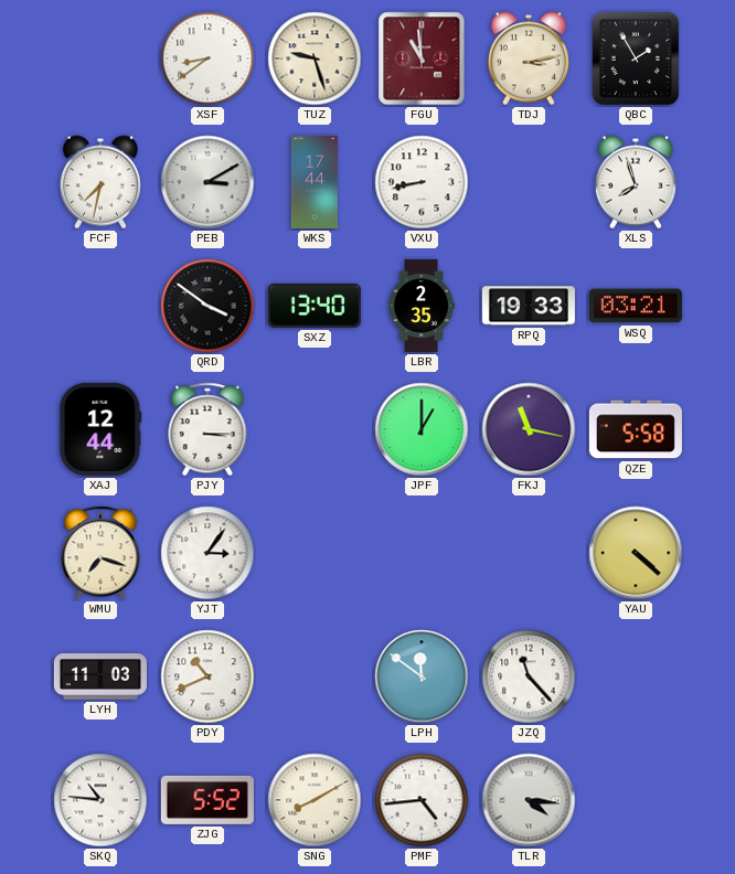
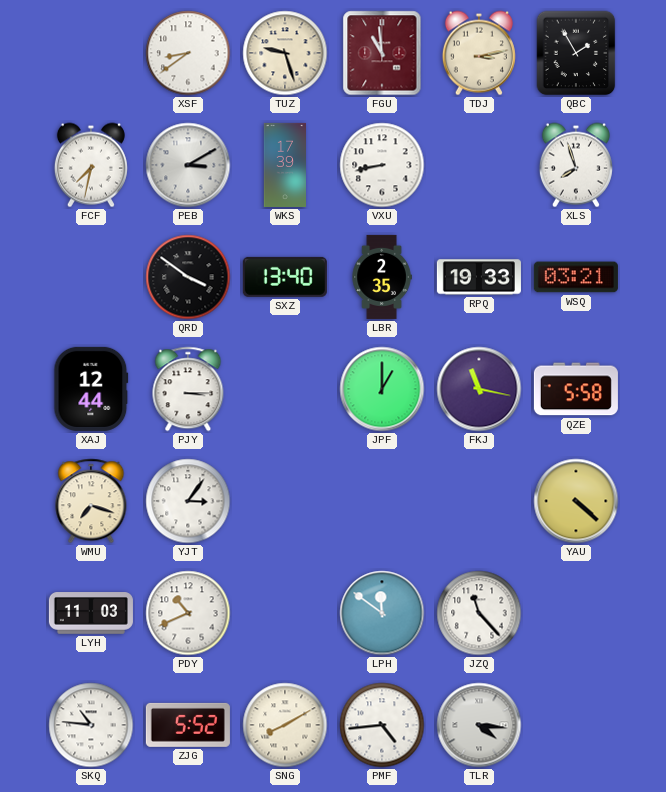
WKS: 17:44 -> 17:39 (285, 165)
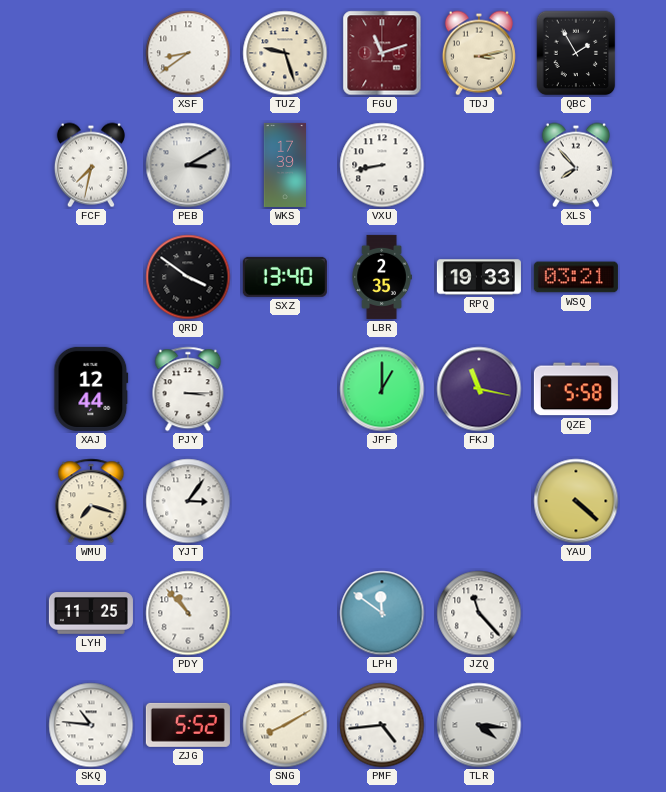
FGU: 10:59 -> 11:12 (382, 53)
XLS: 7:57 -> 7:53 (576, 165)
LYH: 11:03 -> 11:25 (91, 613)
PDY: 10:41 -> 10:53 (188, 613)
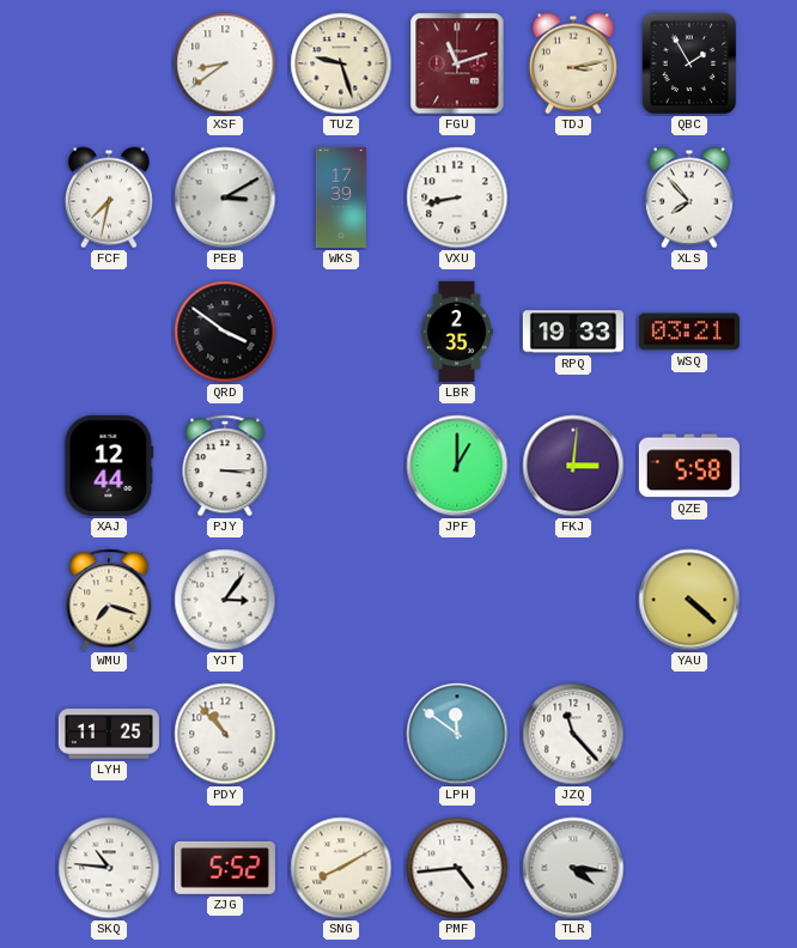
SXZ: 13:40 -> none (285, 277)
FKJ: 11:17 -> 3:01 (573, 466)
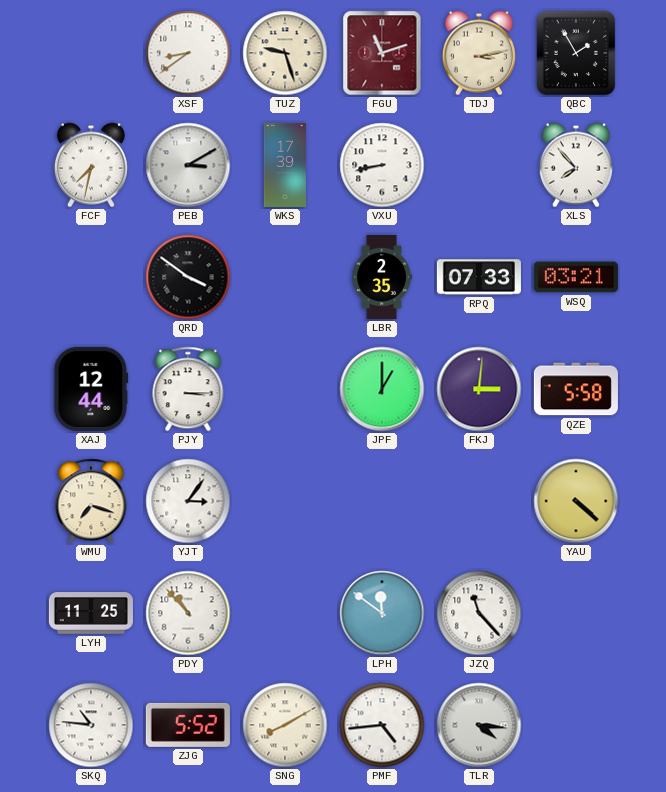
RPQ: 19:33 -> 07:33 (479, 277)
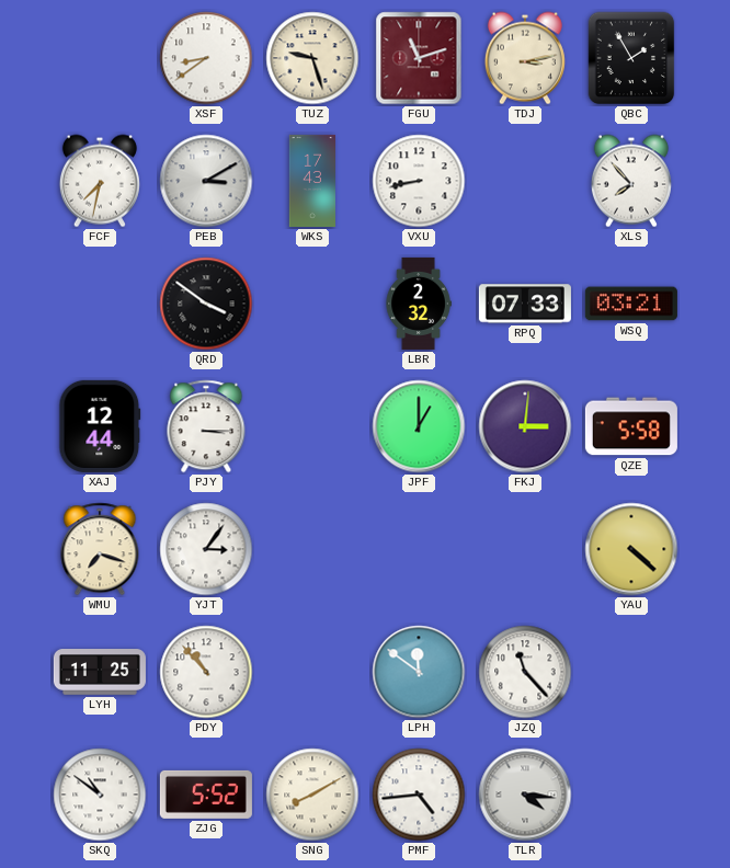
WKS: 17:39 -> 17:43 (312, 181)
LBR: 2:35 -> 2:32 (419, 304)
SKQ: 10:46 -> 10:51 (100, 795)
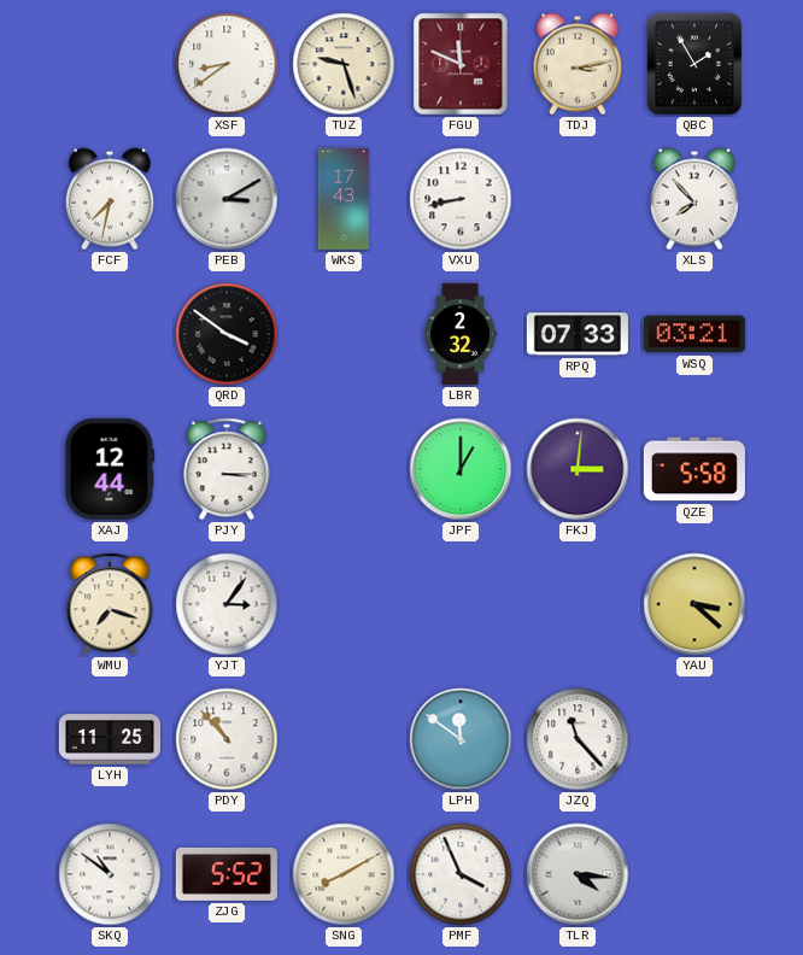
FGU: 11:12 -> 11:49 (461, 64)
YAU: 4:22 -> 3:22 (694, 604)
PMF: 4:44 -> 3:56 (461, 874)
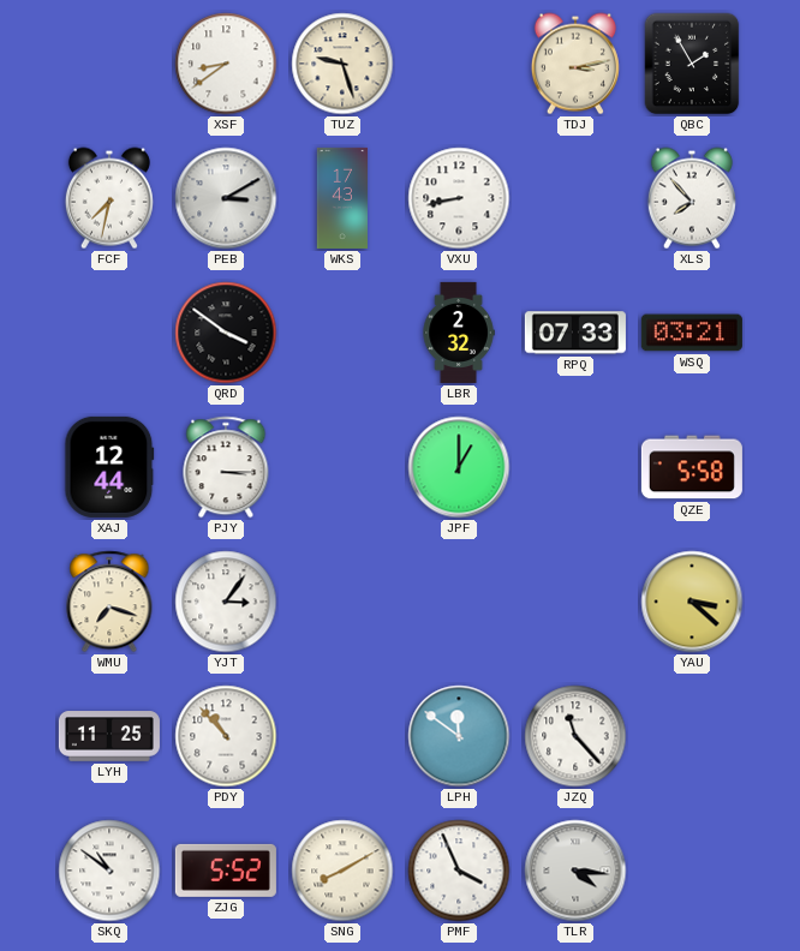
FGU: 11:49 -> none (461, 64)
FKJ: 3:01 -> none (578, 469)
